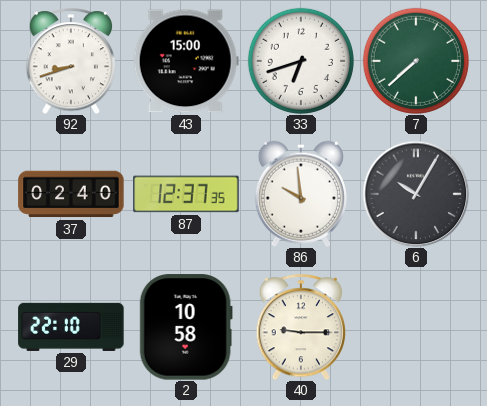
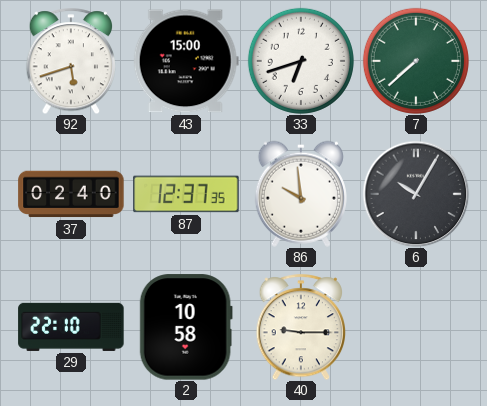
92: 8:42 -> 5:42 (71, 61)
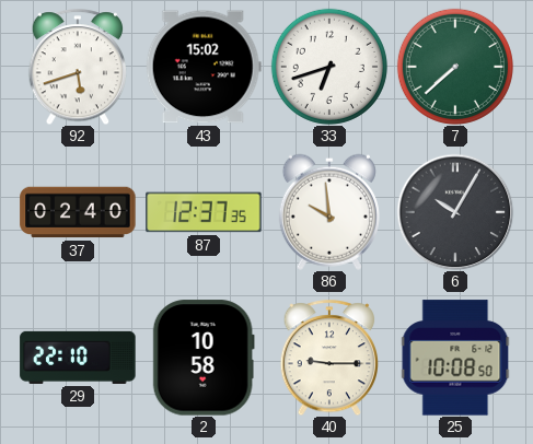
43: 15:00 -> 15:02 (204, 67)
25: none -> 10:08 (455, 358)
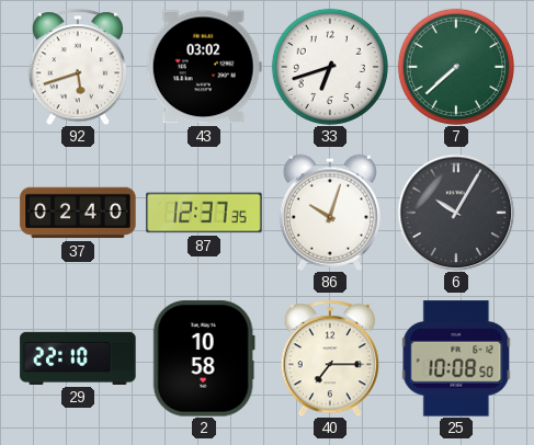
43: 15:02 -> 03:02 (204, 67)
86: 9:59 -> 10:03 (330, 213)
40: 9:15 -> 7:15 (330, 358)
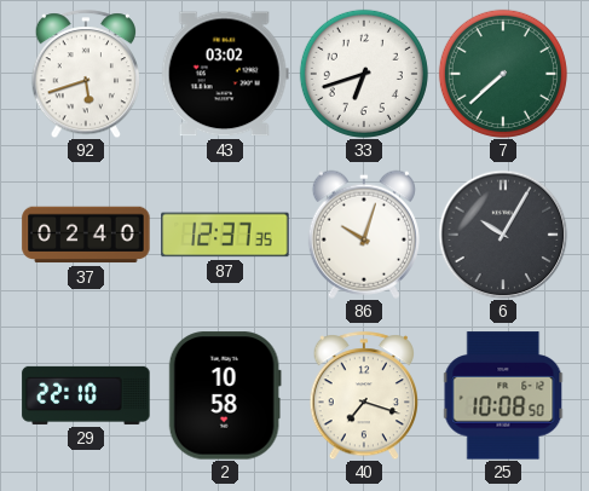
40: 7:15 -> 7:18 (364, 395)
